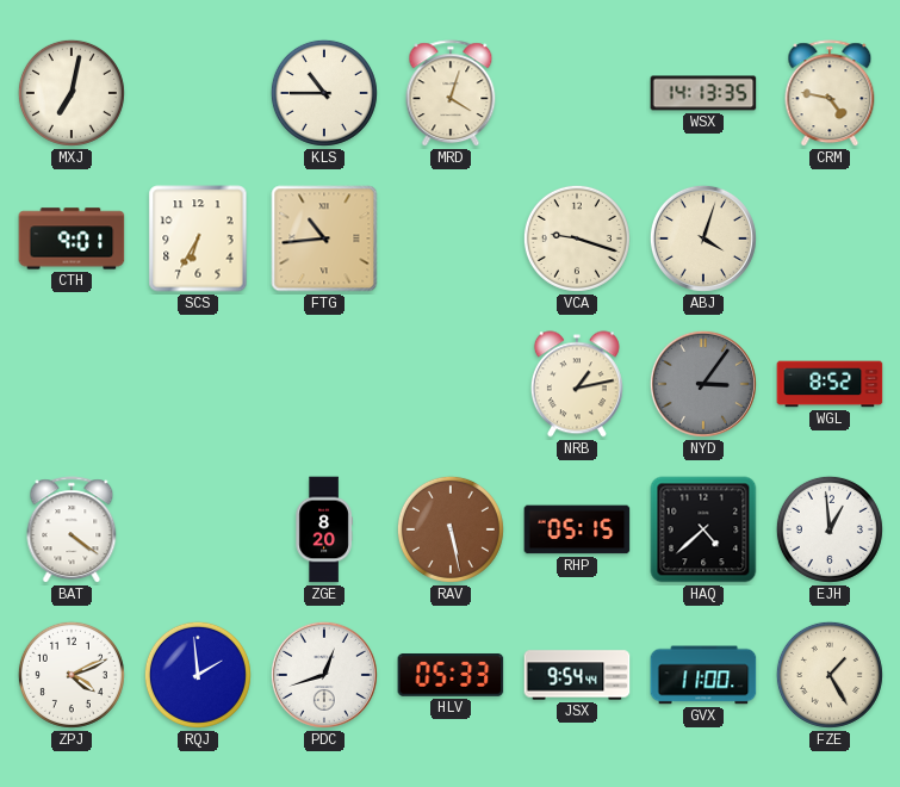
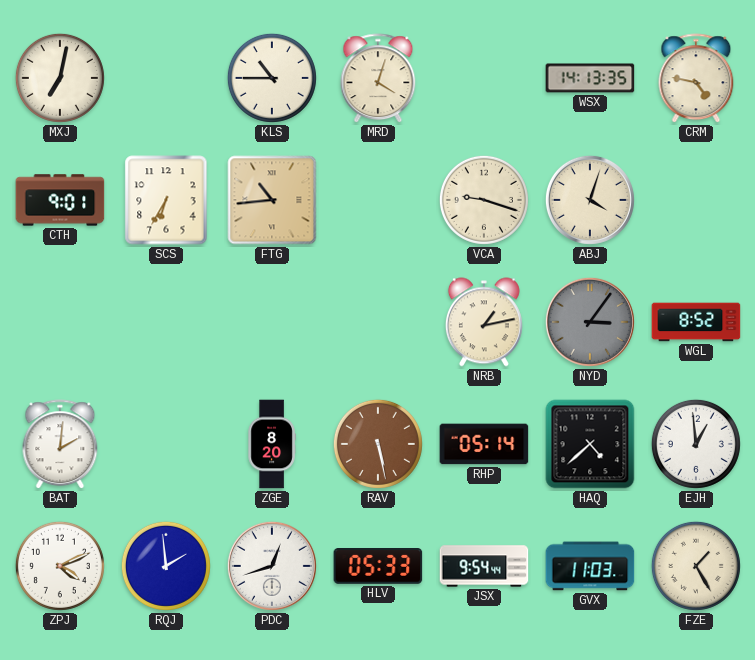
BAT: 4:21 -> 2:01 (60, 445)
RHP: 05:15 -> 05:14 (484, 444)
GVX: 11:00 -> 11:03 (590, 566)
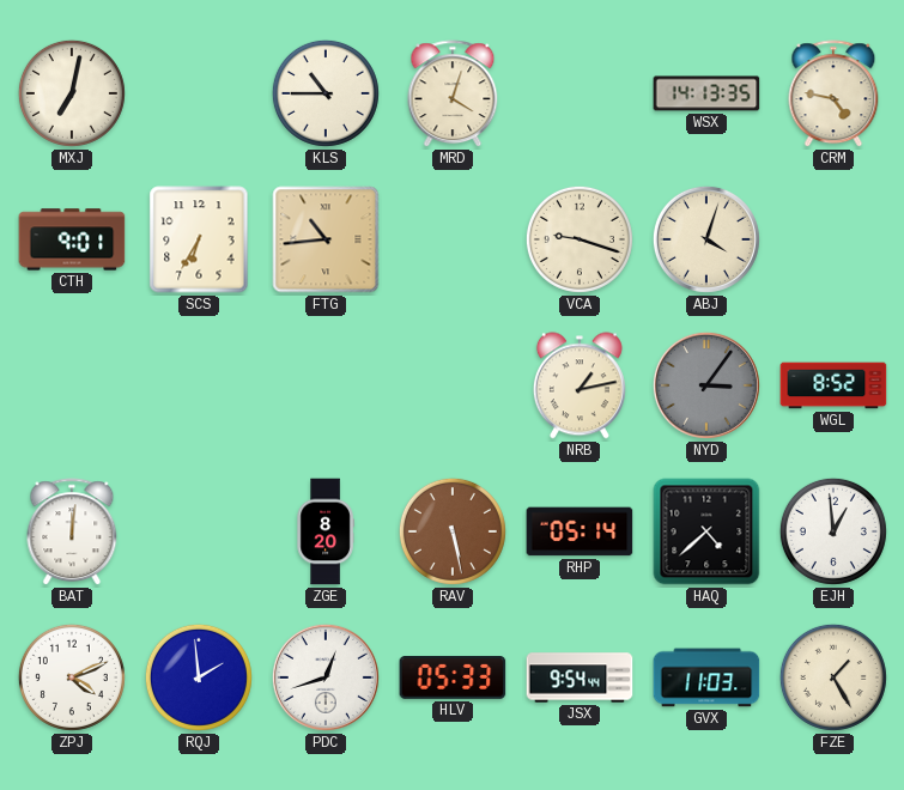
BAT: 2:01 -> 12:01 (72, 533)
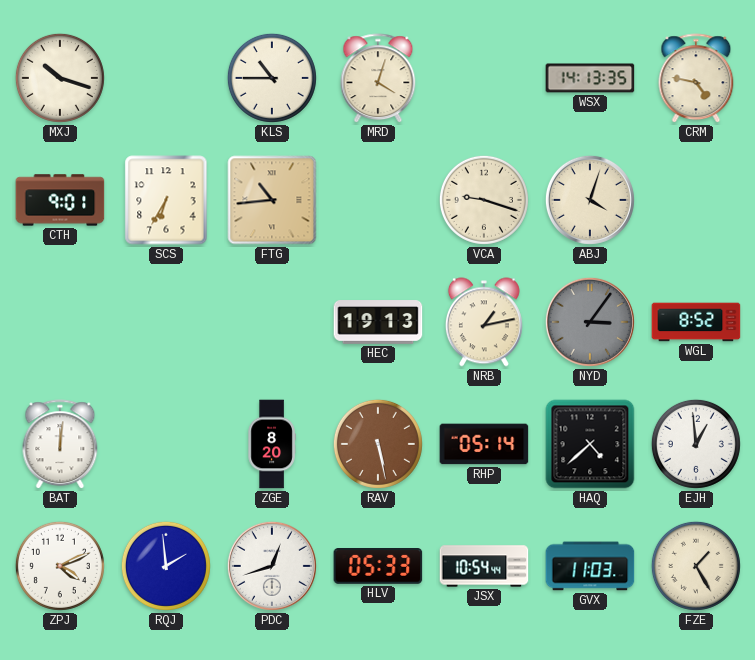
MXJ: 7:02 -> 10:18 (60, 78)
HEC: none -> 19:13 (378, 322)
JSX: 9:54 -> 10:54 (484, 566)
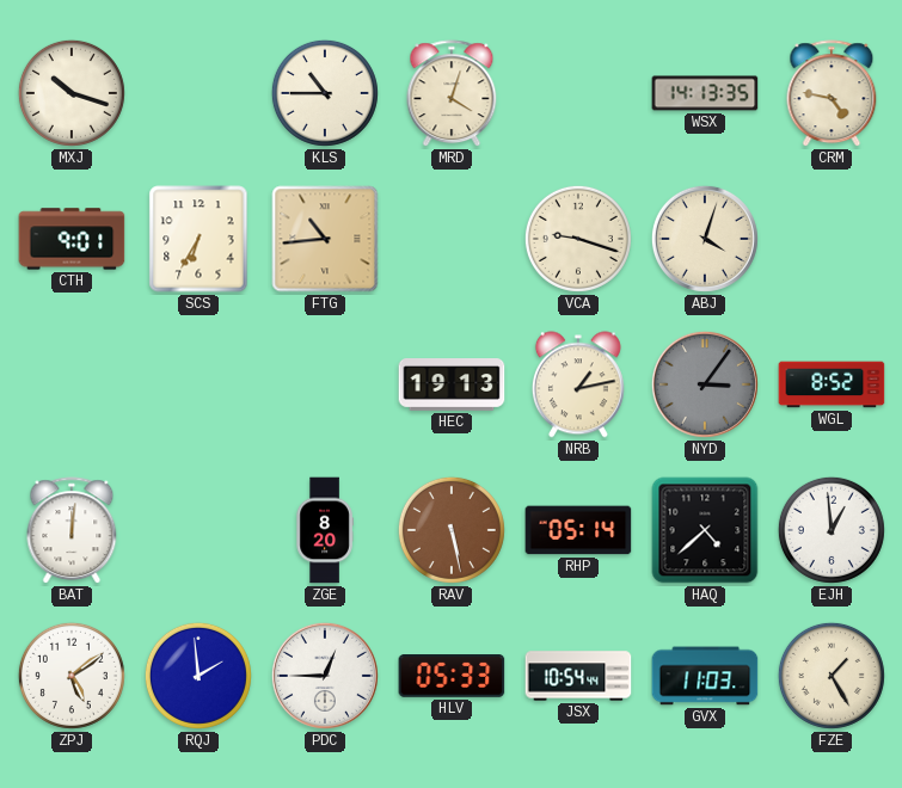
ZPJ: 4:11 -> 5:09 (72, 676)
PDC: 12:42 -> 12:45 (325, 676)
